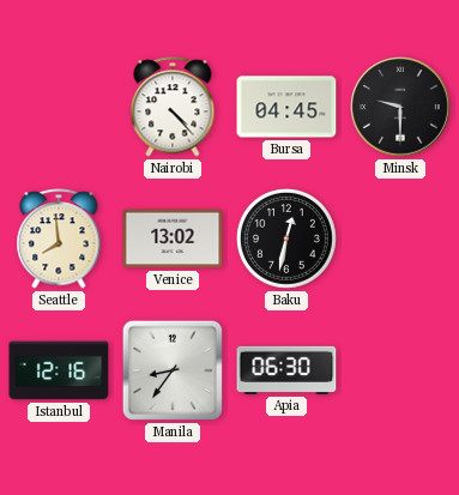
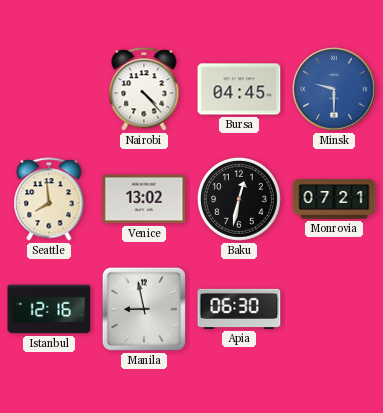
Minsk dial: black -> blue (334, 89)
Monrovia: none -> 07:21 (334, 199)
Manila: 8:36 -> 8:58 (144, 309)
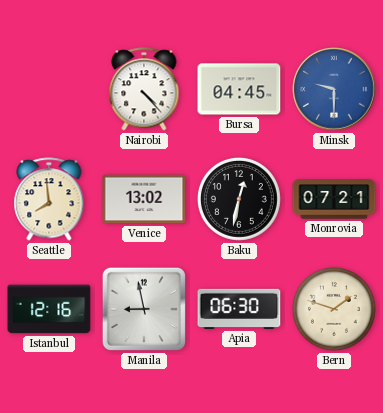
Bern: none -> 1:48 (334, 309)
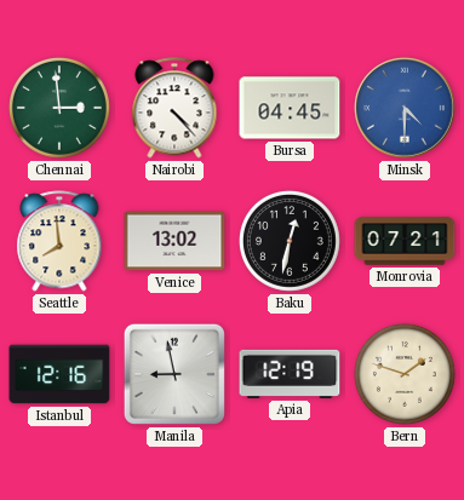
Chennai: none -> 2:59 (59, 108)
Minsk: 9:30 -> 4:30 (405, 108)
Apia: 06:30 -> 12:19 (290, 374)
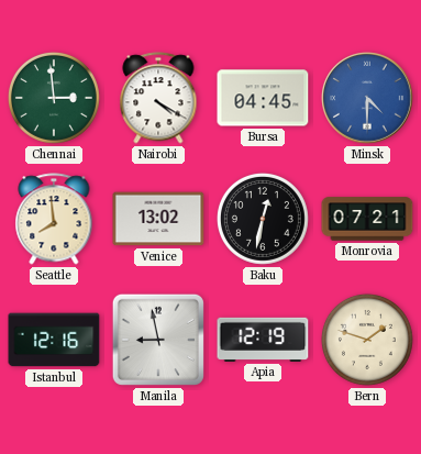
Nairobi: 4:23 -> 4:20 (158, 98)
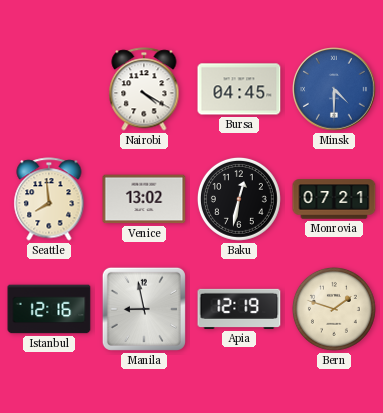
Chennai: 2:59 -> none (54, 98)
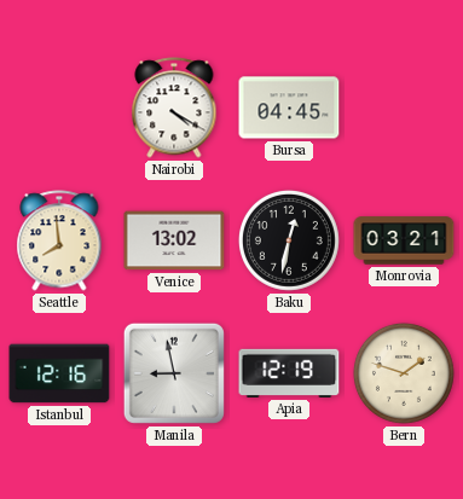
Minsk: 4:30 -> none (334, 89)
Monrovia: 07:21 -> 03:21 (404, 240)
